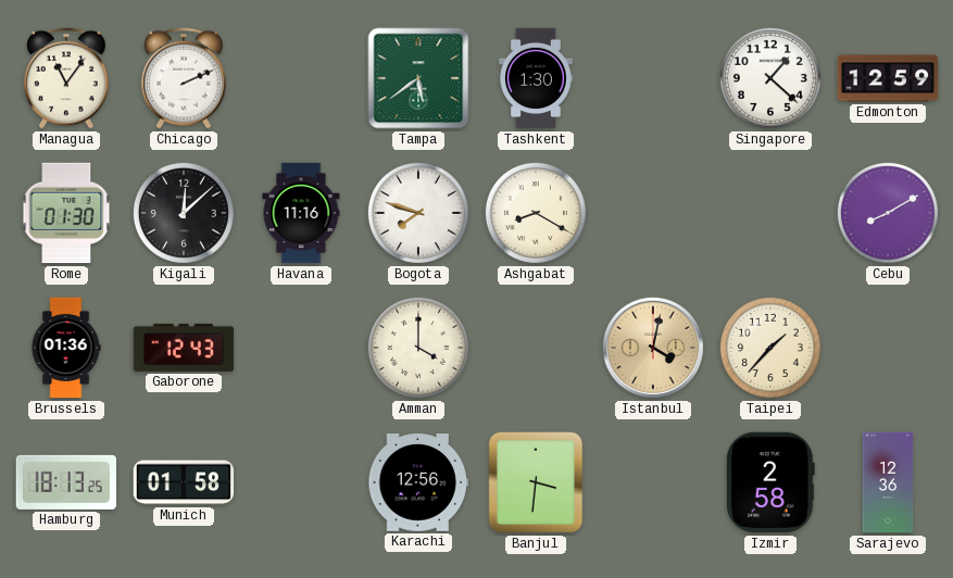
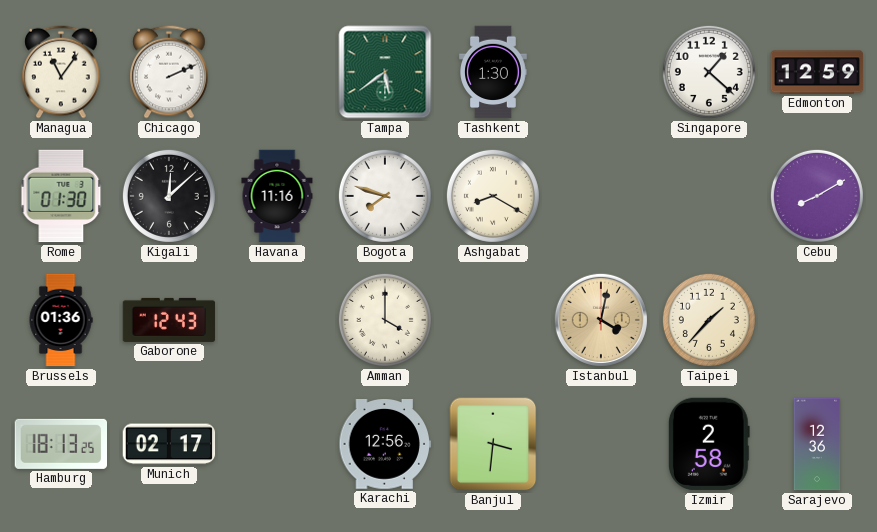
Munich: 01:58 -> 02:17 (169, 444)
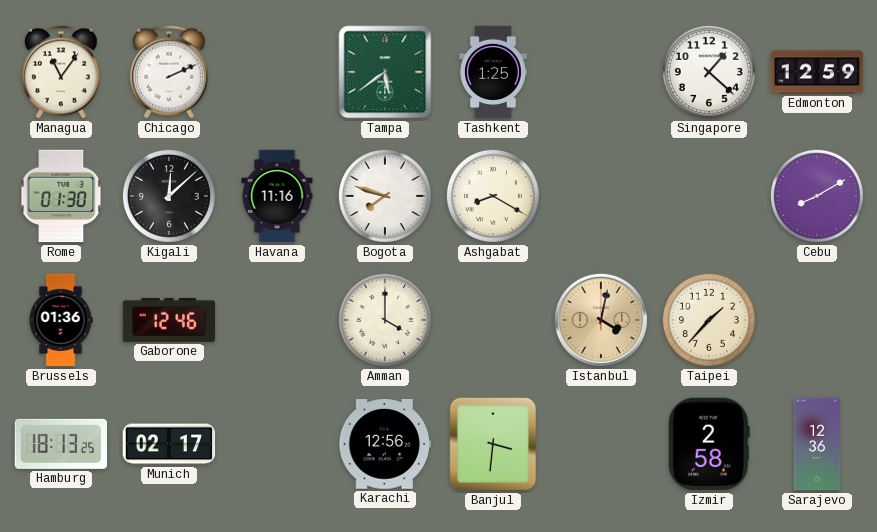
Tashkent: 1:30 -> 1:25 (493, 72)
Gaborone: 12:43 -> 12:46 (169, 320)
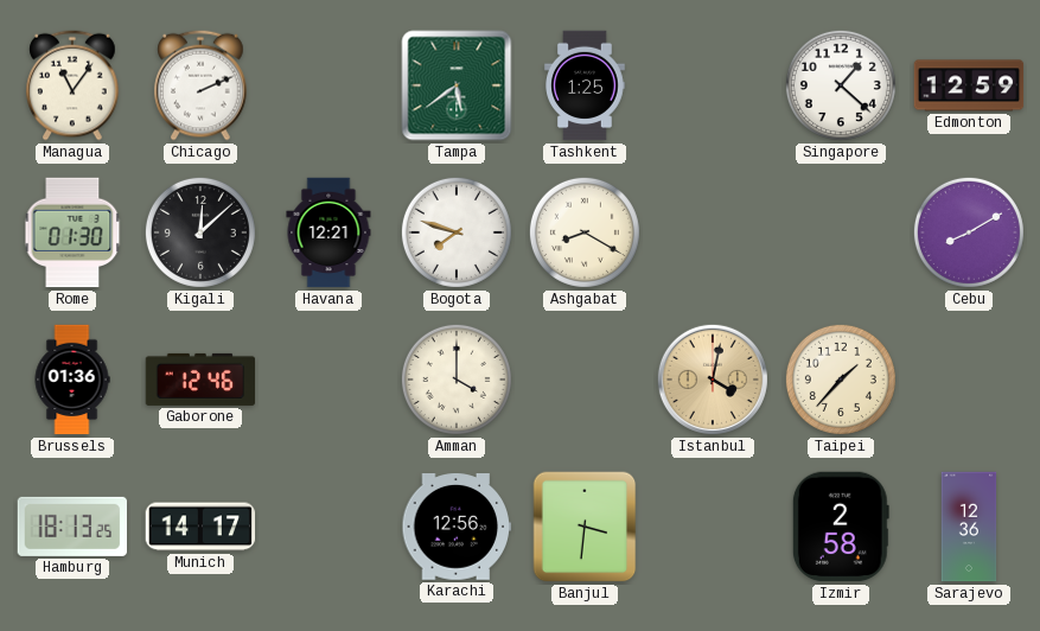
Havana: 11:16 -> 12:21 (328, 232)
Munich: 02:17 -> 14:17 (200, 527)
